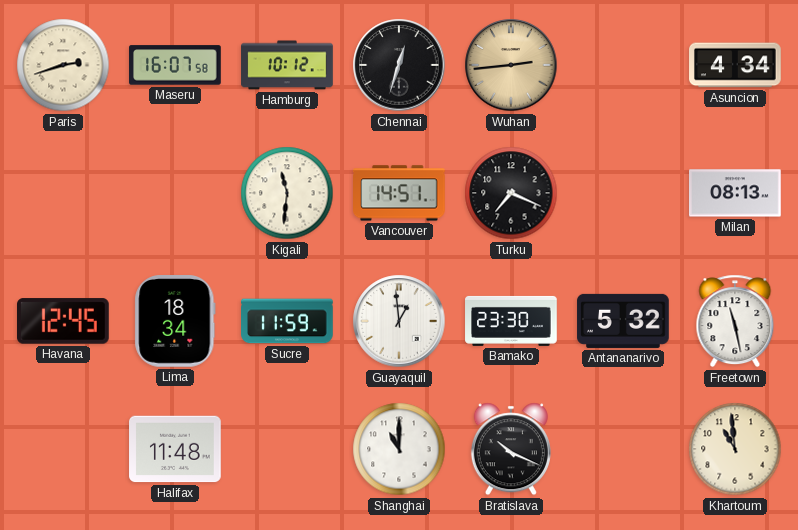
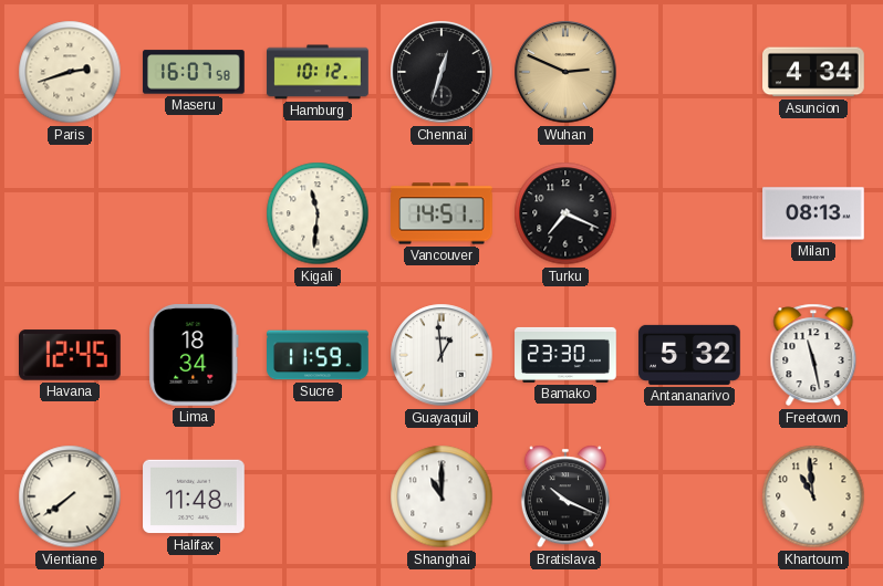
Wuhan: 2:44 -> 2:49 (565, 72)
Vientiane: none -> 7:39 (70, 496)
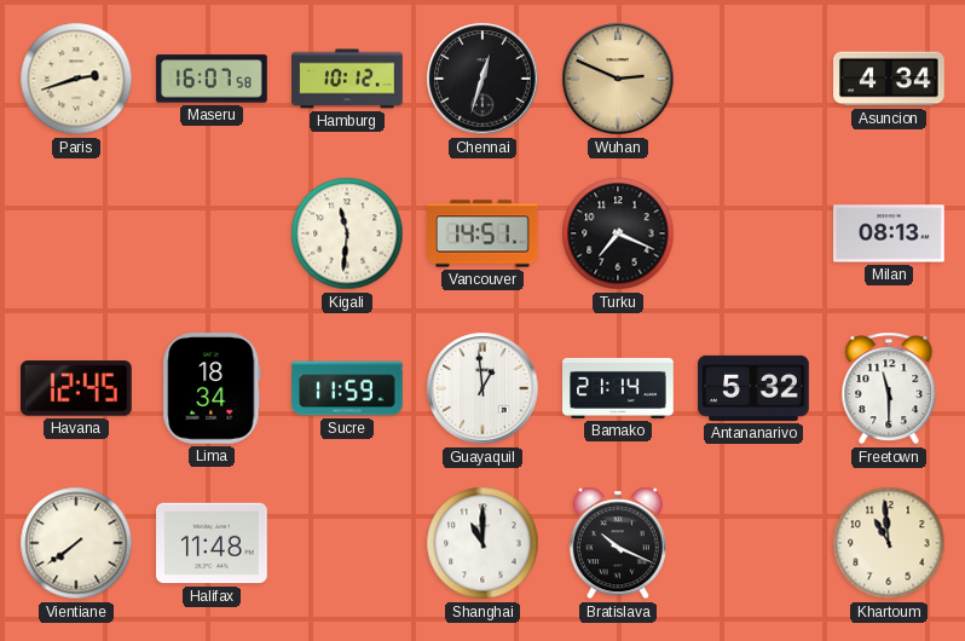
Bamako: 23:30 -> 21:14 (618, 388)
Freetown: 11:28 -> 11:30 (889, 388)
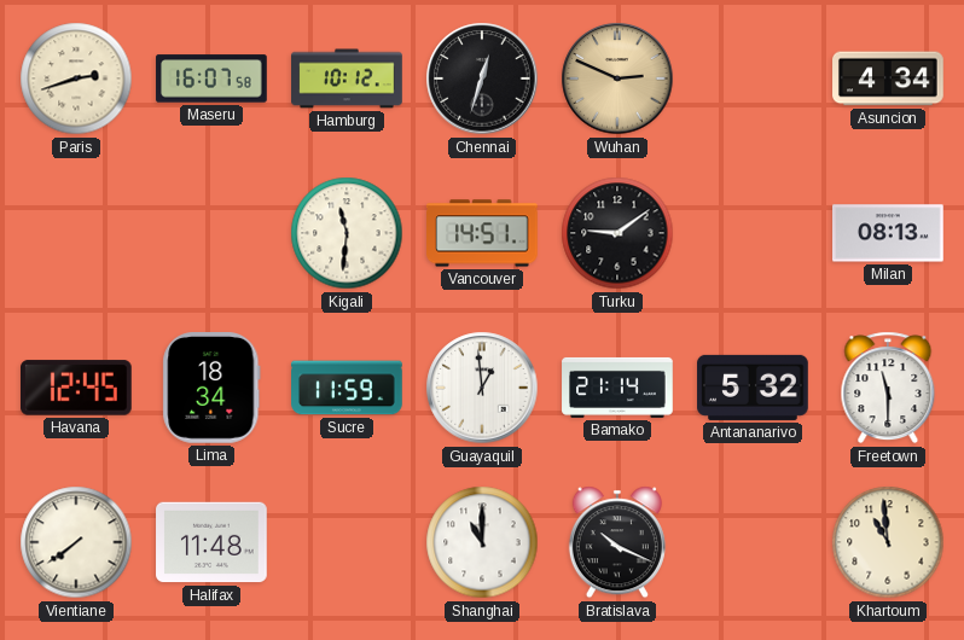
Turku: 7:19 -> 9:09 (617, 233)
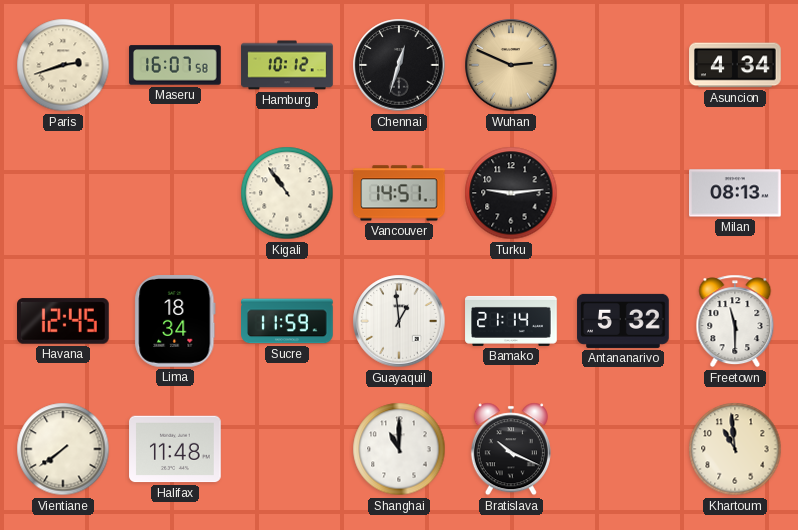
Kigali: 11:31 -> 10:54 (287, 193)
Turku: 9:09 -> 9:14 (511, 193)
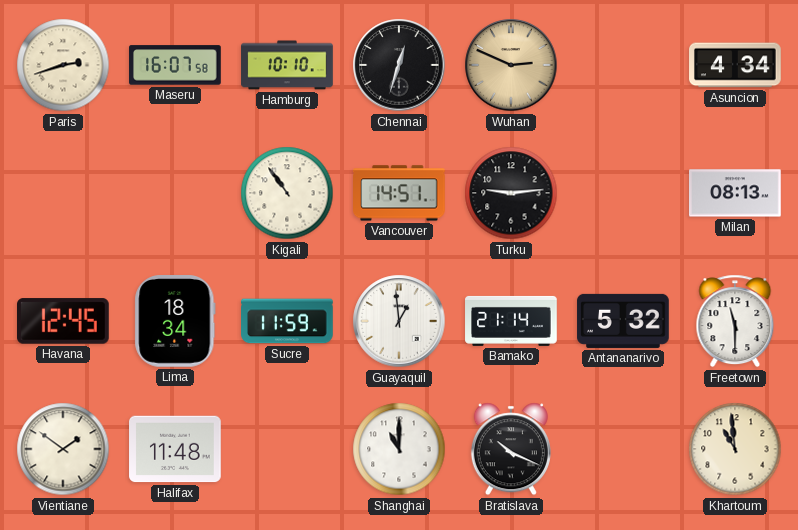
Hamburg: 10:12 -> 10:10 (287, 65)
Vientiane: 7:39 -> 1:51 (63, 449)
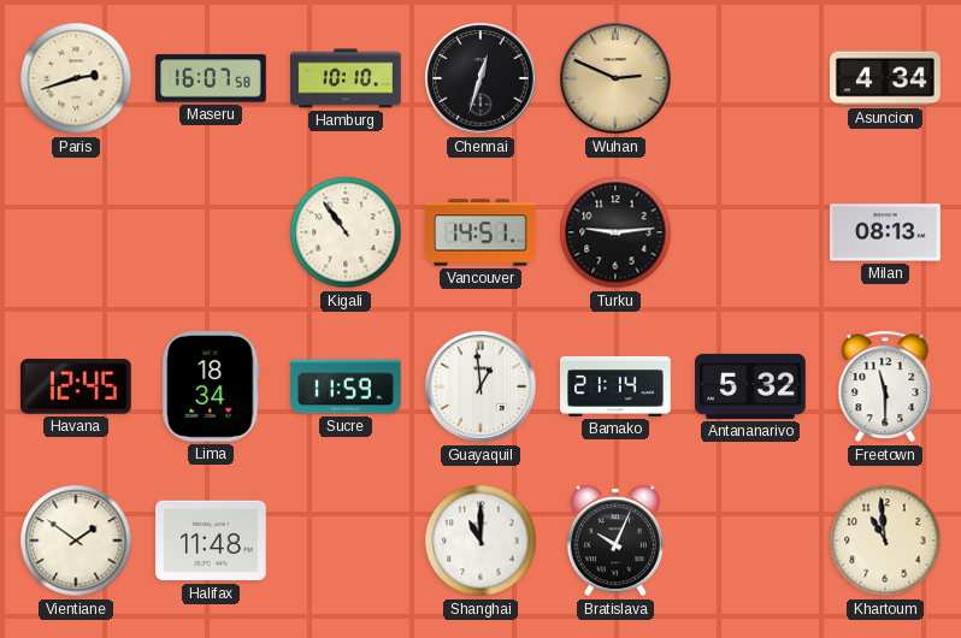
Bratislava: 10:19 -> 10:04 (615, 540)
